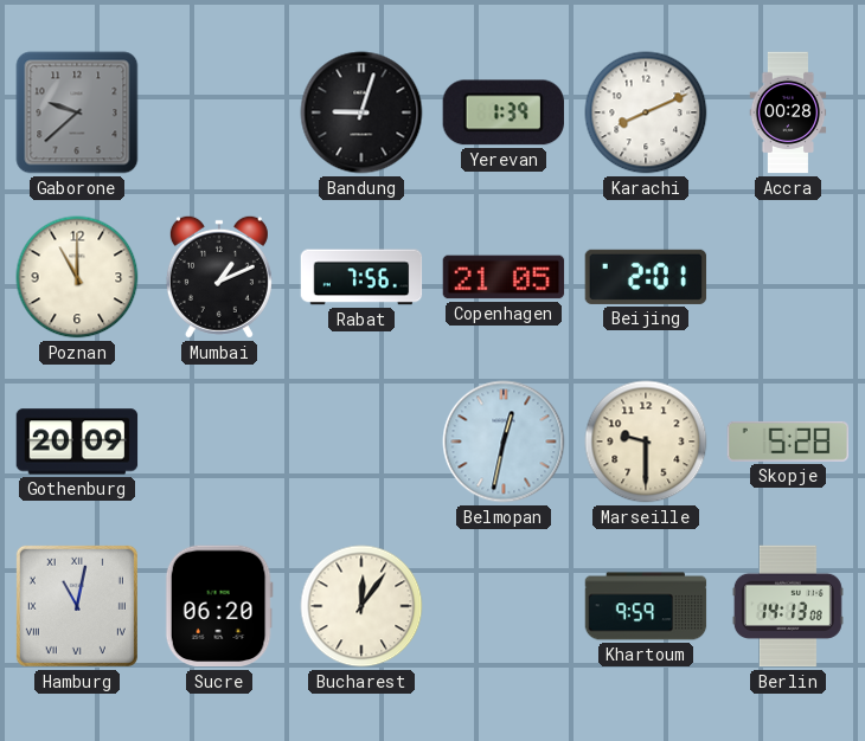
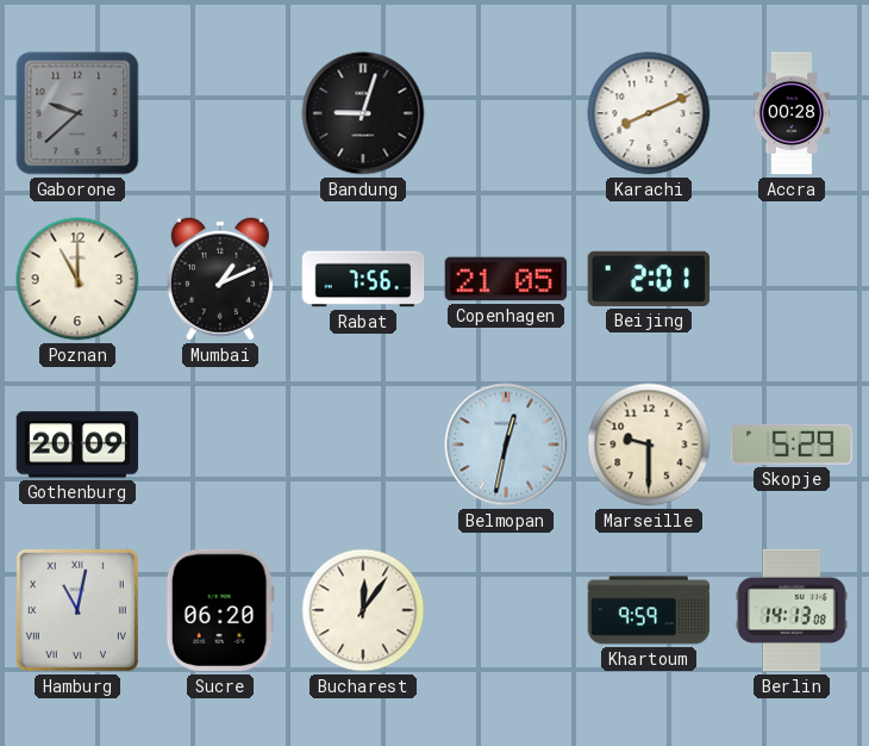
Yerevan: 1:39 -> none (504, 112)
Skopje: 5:28 -> 5:29 (792, 445)
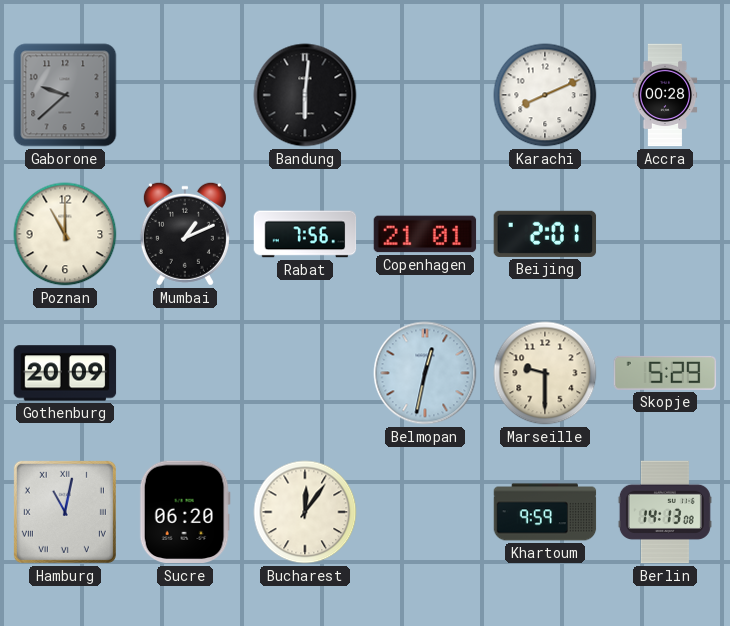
Bandung: 9:03 -> 6:01 (305, 95)
Copenhagen: 21:05 -> 21:01 (425, 234)
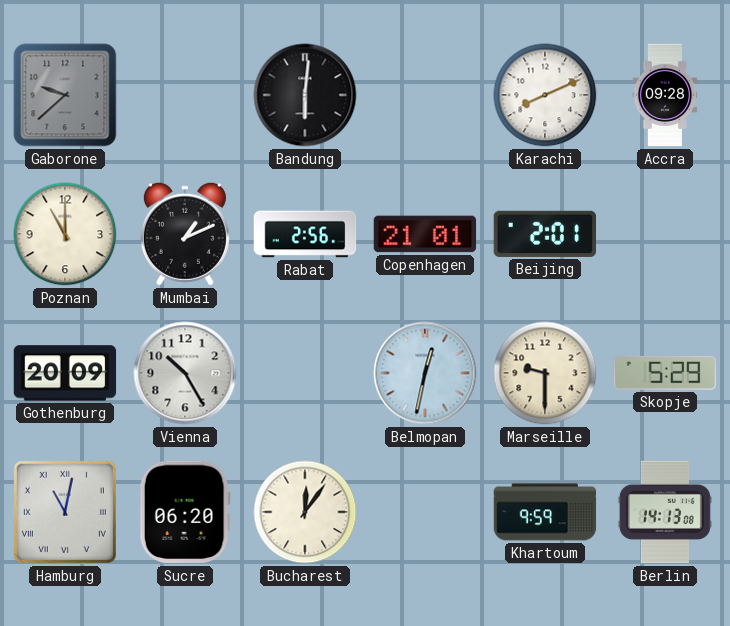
Accra: 00:28 -> 09:28 (665, 95)
Rabat: 7:56 -> 2:56 (305, 234)
Vienna: none -> 10:25 (185, 373)
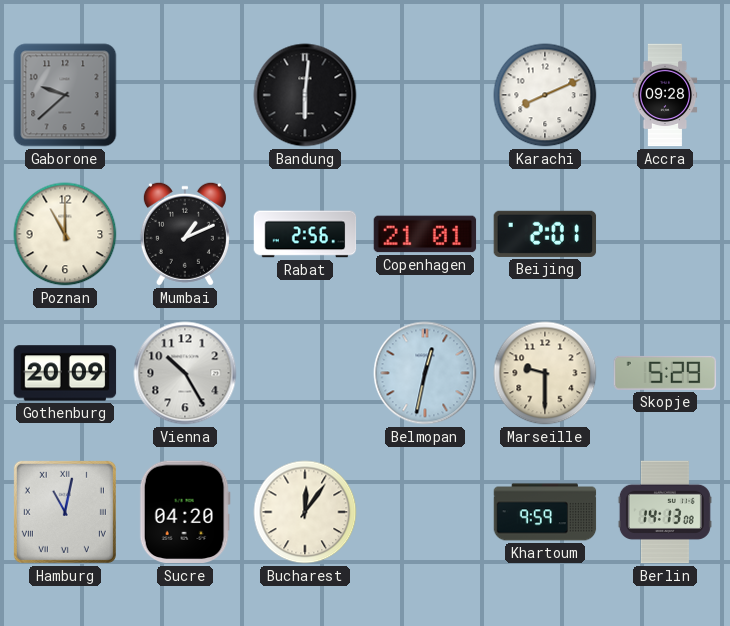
Sucre: 06:20 -> 04:20 (185, 512)
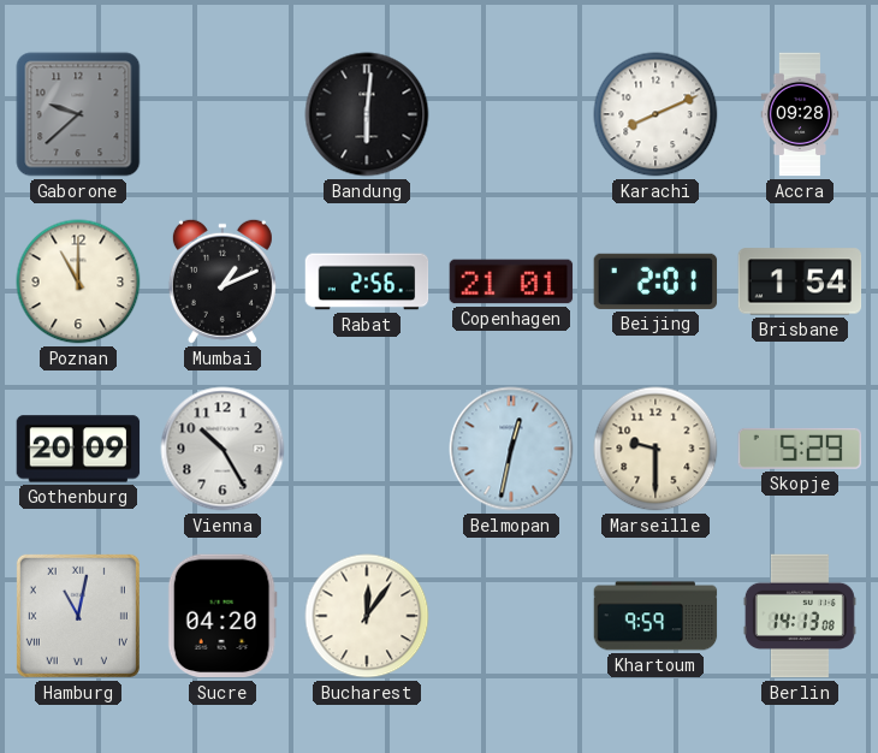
Brisbane: none -> 1:54 (800, 281)
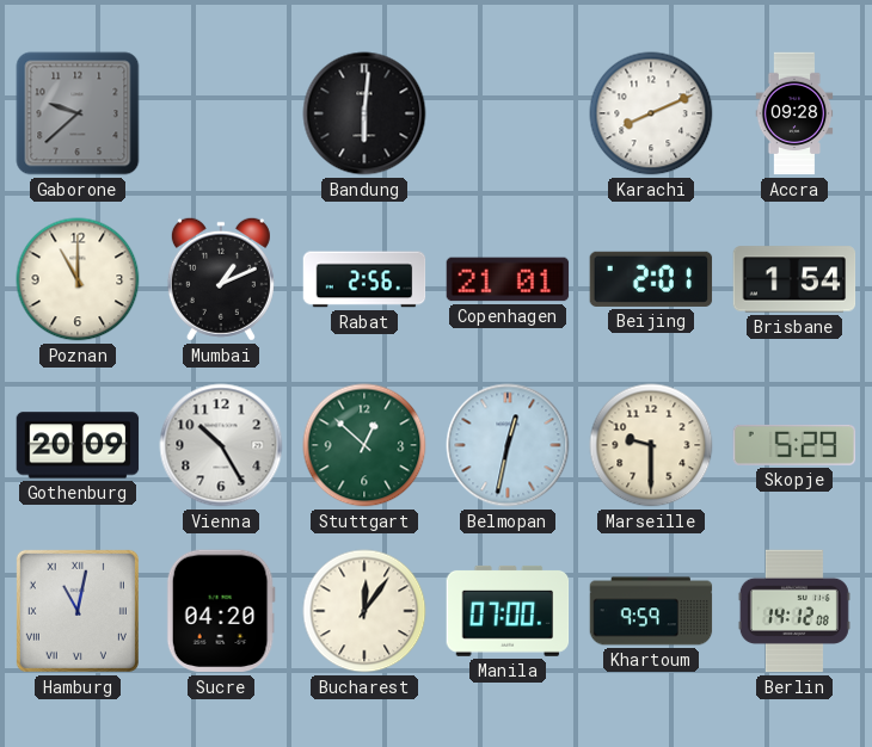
Stuttgart: none -> 12:52 (364, 445)
Manila: none -> 07:00 (508, 611)
Berlin: 14:13 -> 14:12 (794, 611)
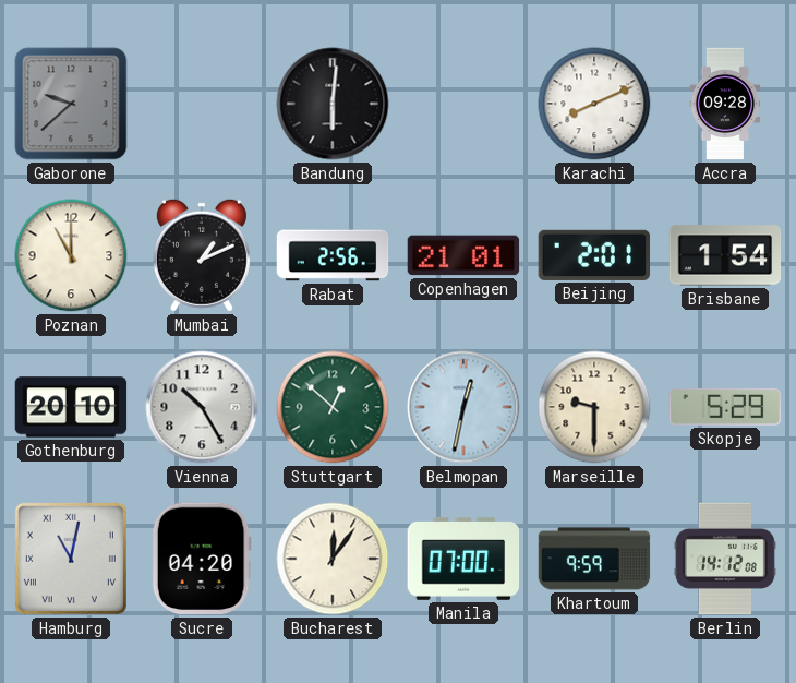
Gothenburg: 20:09 -> 20:10 (71, 407)
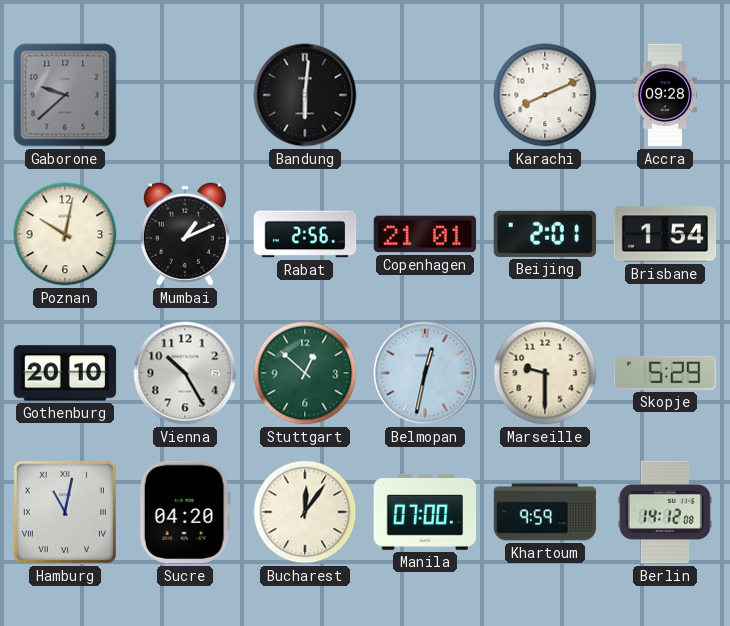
Poznan: 11:00 -> 10:02 (65, 234)
